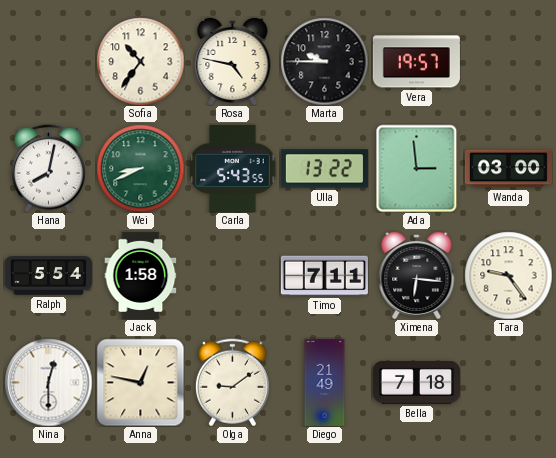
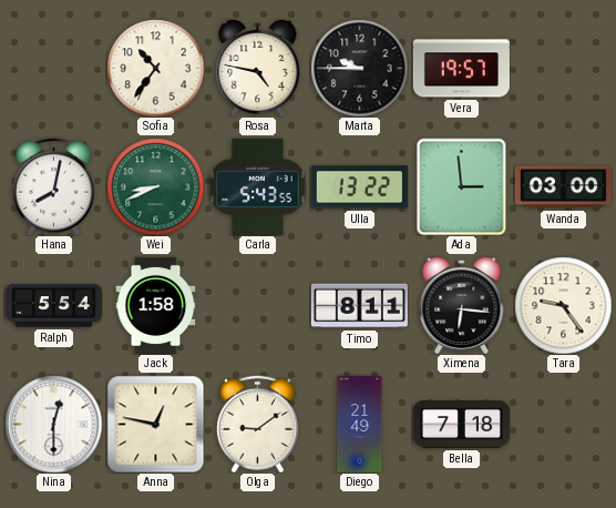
Timo: 7:11 -> 8:11 (359, 306)
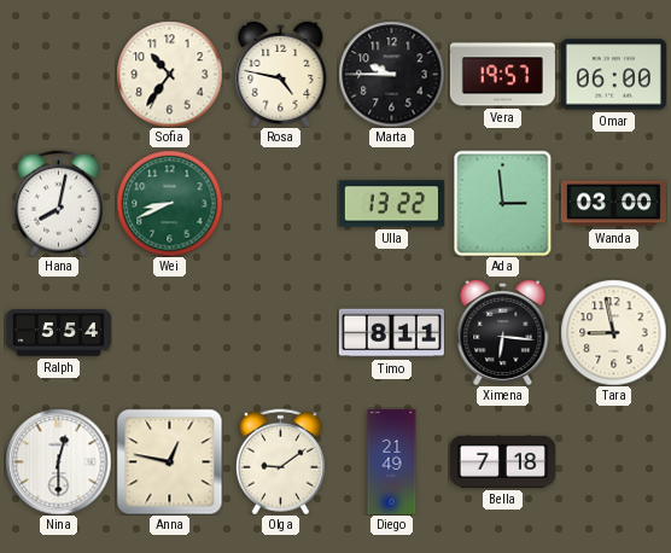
Omar: none -> 06:00 (613, 75)
Carla: 5:43 -> none (257, 186)
Jack: 1:58 -> none (156, 305)
Tara: 9:24 -> 8:58 (613, 332)
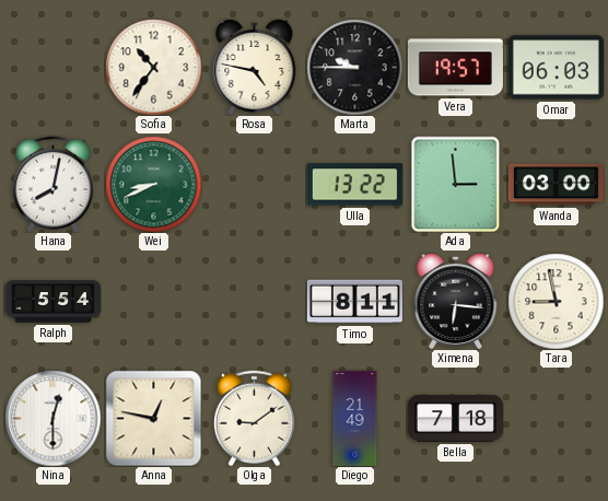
Omar: 06:00 -> 06:03 (556, 68)
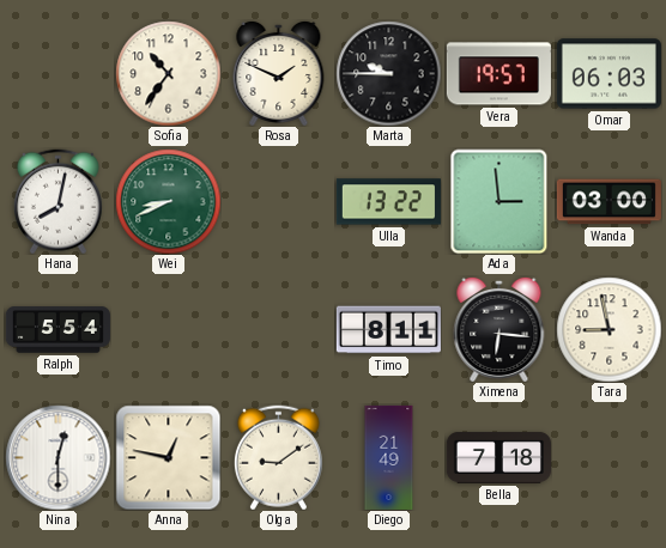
Rosa: 4:47 -> 1:49 (279, 73)
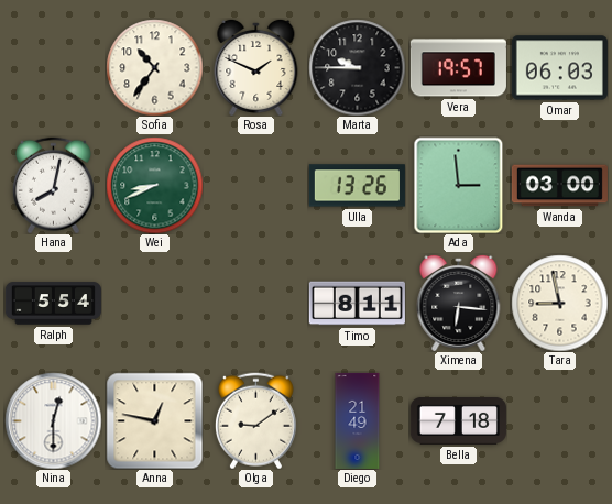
Ulla: 13:22 -> 13:26 (357, 186)
